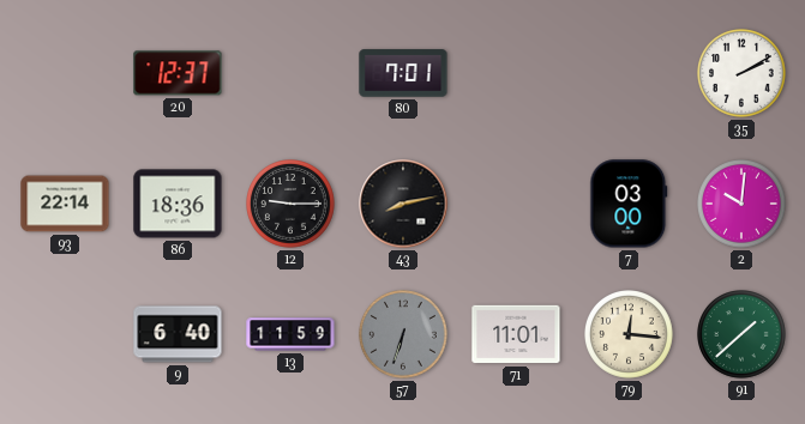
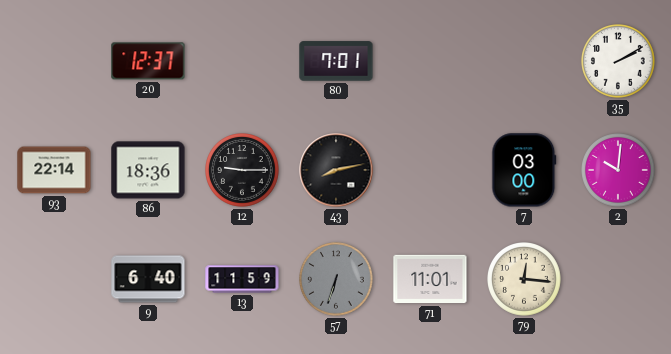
91: 1:38 -> none (743, 335)
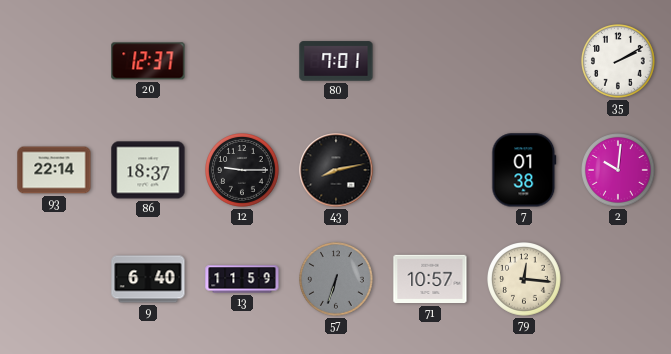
86: 18:36 -> 18:37 (148, 170)
7: 03:00 -> 01:38 (524, 170)
71: 11:01 -> 10:57 (430, 279)
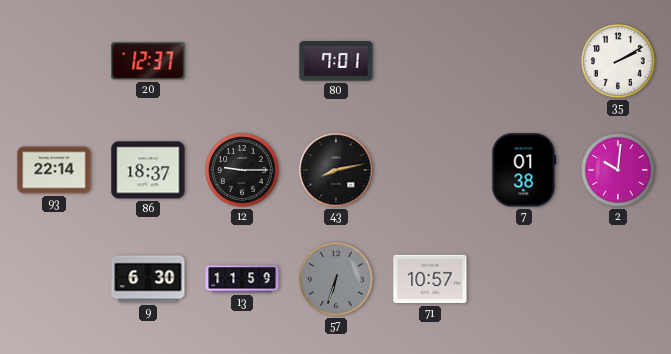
9: 6:40 -> 6:30 (148, 279)
79: 12:16 -> none (525, 280)
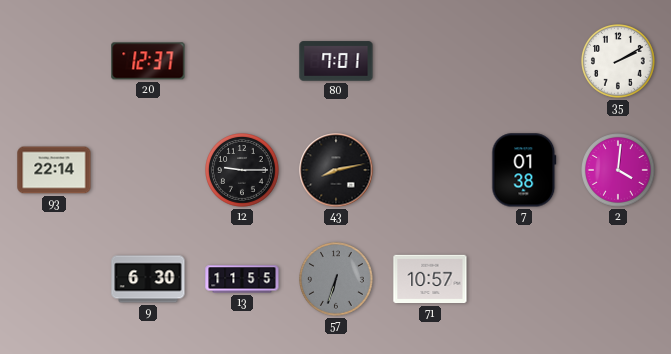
86: 18:37 -> none (148, 170)
2: 10:01 -> 4:01 (619, 171)
13: 11:59 -> 11:55 (242, 279)
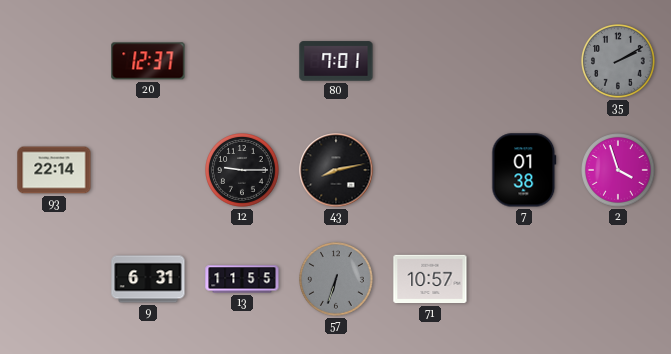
35 dial: white -> grey (619, 62)
2: 4:01 -> 3:57 (619, 171)
9: 6:30 -> 6:31 (148, 279)
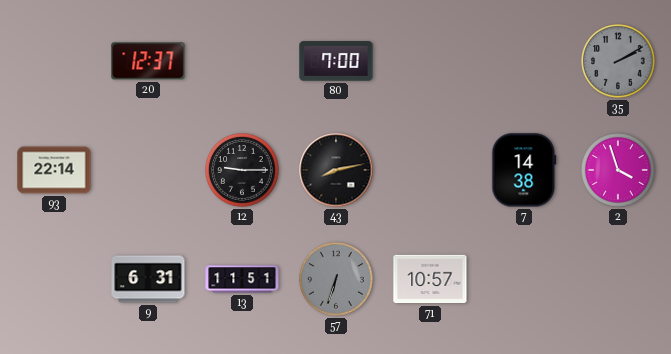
80: 7:01 -> 7:00 (336, 61)
7: 01:38 -> 14:38 (524, 170)
13: 11:55 -> 11:51 (242, 279)
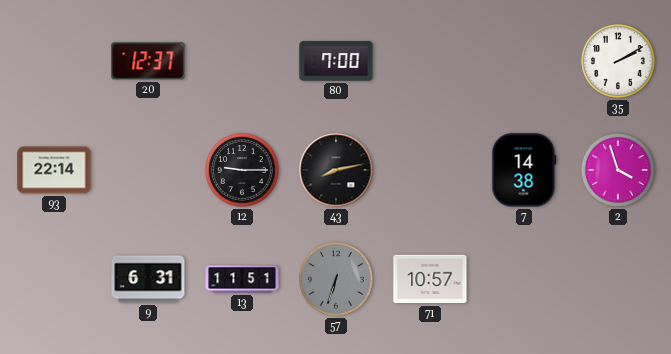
35 dial: grey -> white (619, 62)
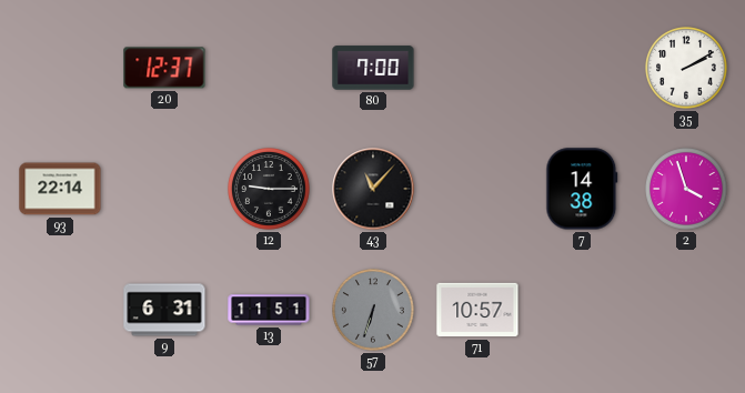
43: 8:13 -> 11:07 (373, 189)
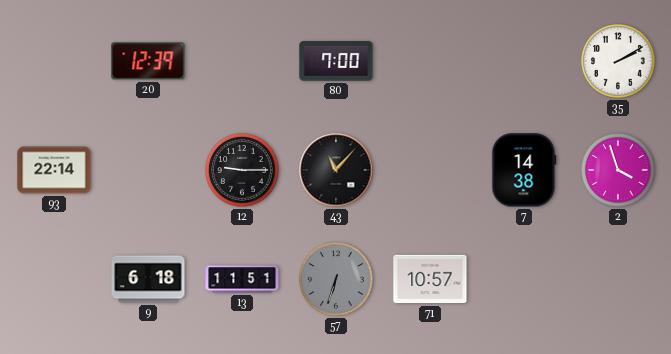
20: 12:37 -> 12:39 (148, 61)
9: 6:31 -> 6:18 (148, 279)
